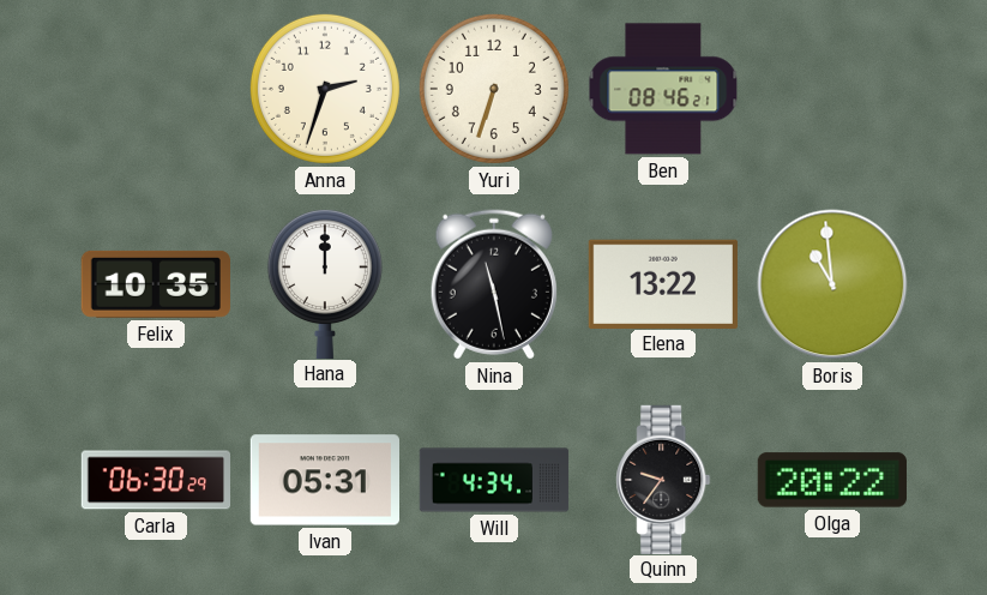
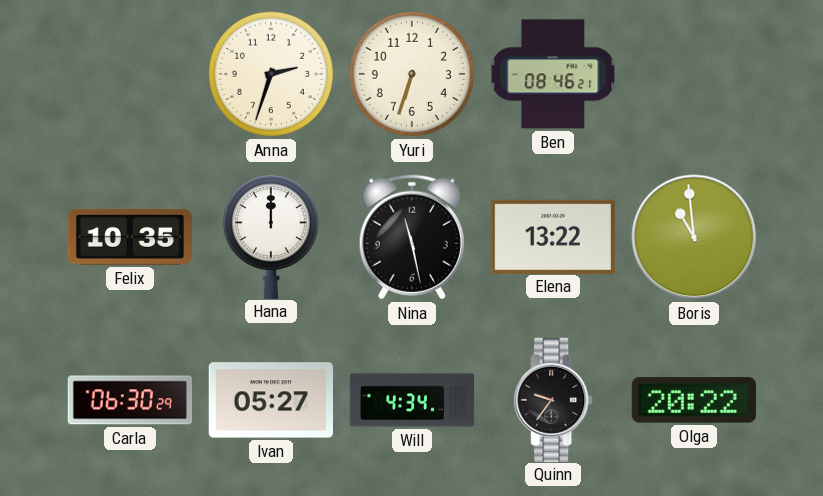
Ivan: 05:31 -> 05:27 (270, 400)
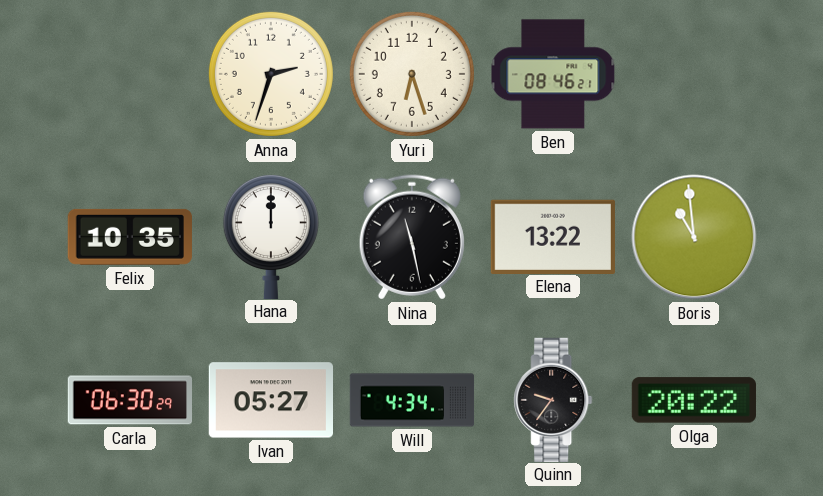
Yuri: 6:33 -> 6:27 (412, 74)
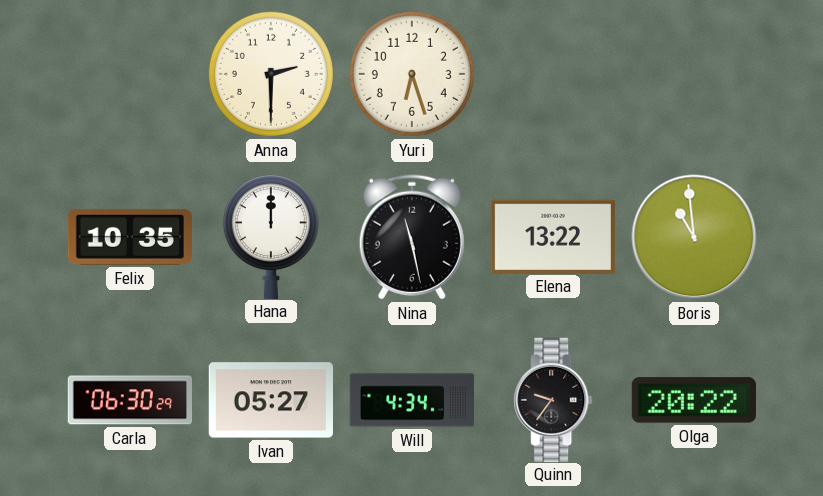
Anna: 2:33 -> 2:30 (271, 74)
Ben: 08:46 -> none (553, 74)
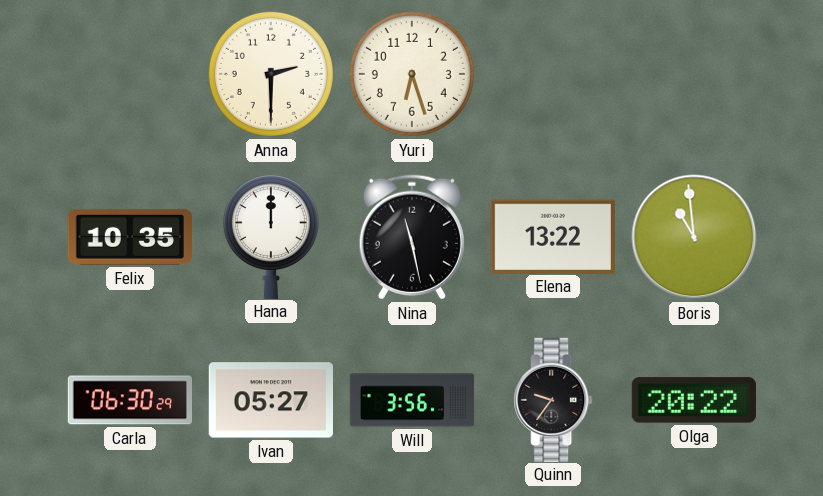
Will: 4:34 -> 3:56 (412, 400)
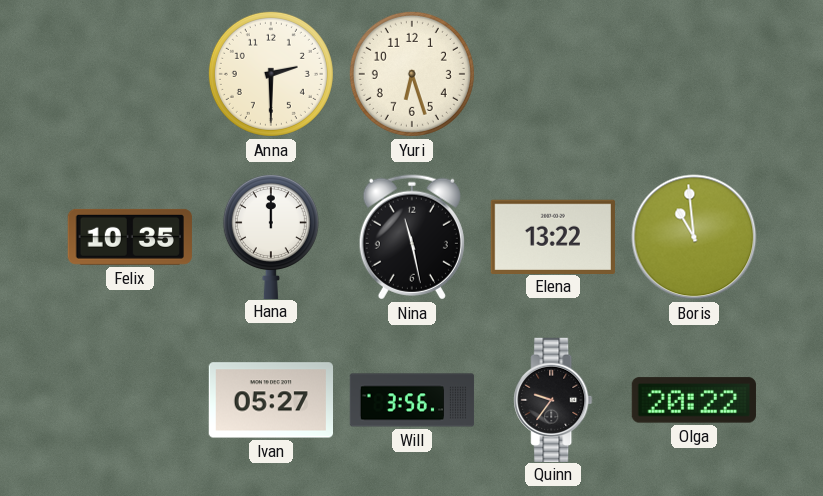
Carla: 06:30 -> none (129, 400)
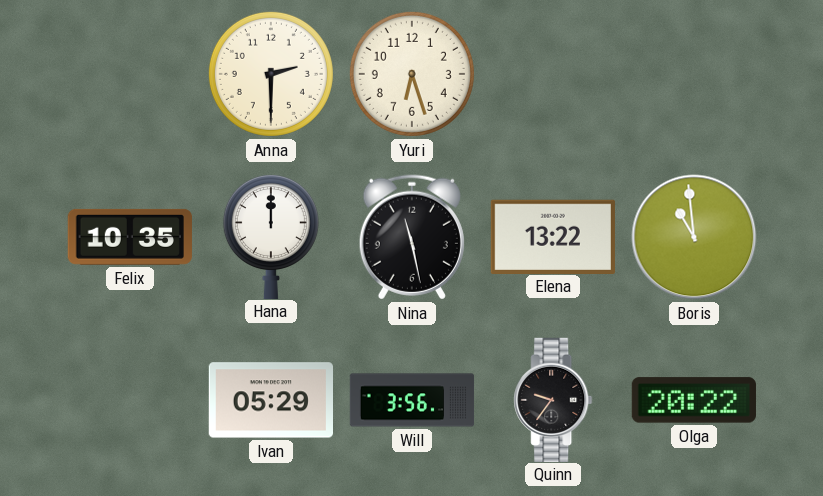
Ivan: 05:27 -> 05:29 (270, 400)
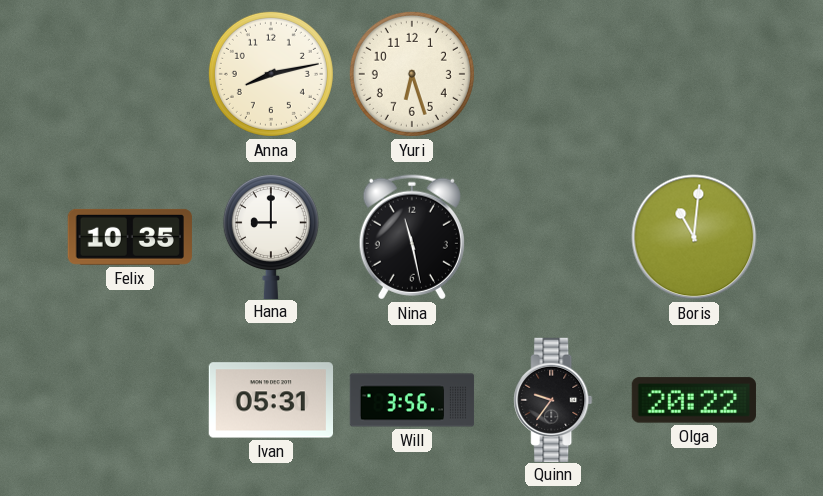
Anna: 2:30 -> 8:13 (271, 74)
Hana: 12:00 -> 9:00 (271, 237)
Elena: 13:22 -> none (553, 236)
Boris: 10:59 -> 11:01 (694, 237)
Ivan: 05:29 -> 05:31 (270, 400)
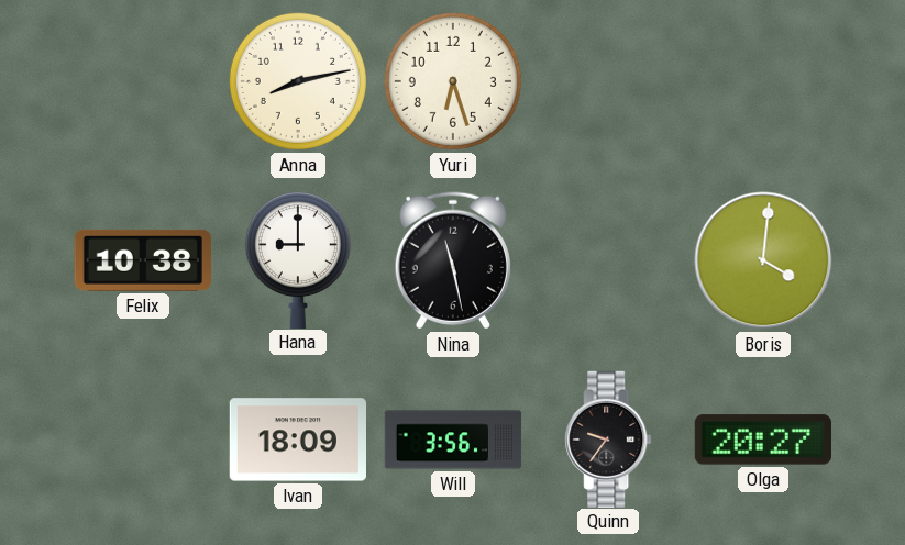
Felix: 10:35 -> 10:38 (143, 260)
Boris: 11:01 -> 4:01 (763, 260)
Ivan: 05:31 -> 18:09 (297, 440)
Olga: 20:22 -> 20:27 (763, 440)
